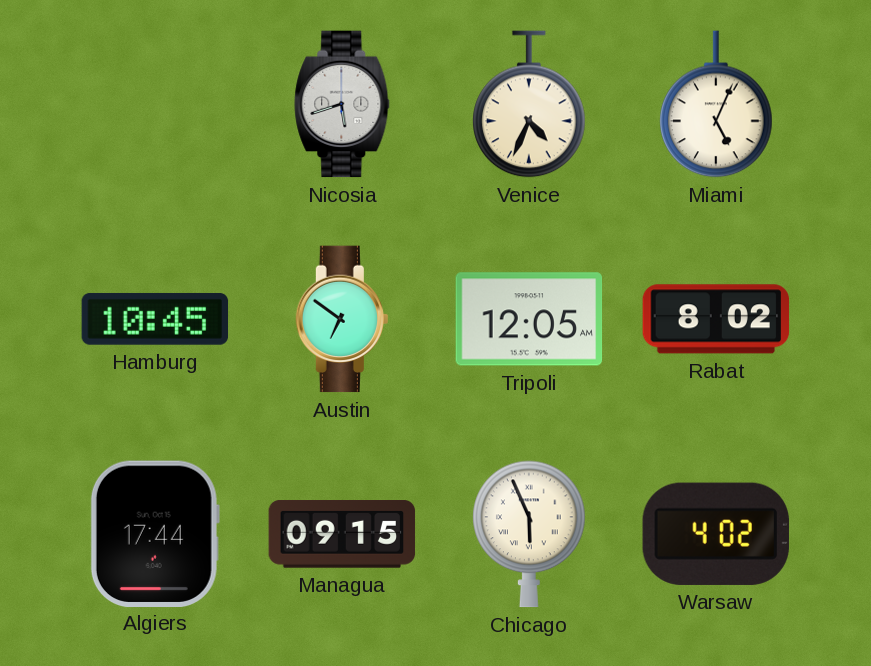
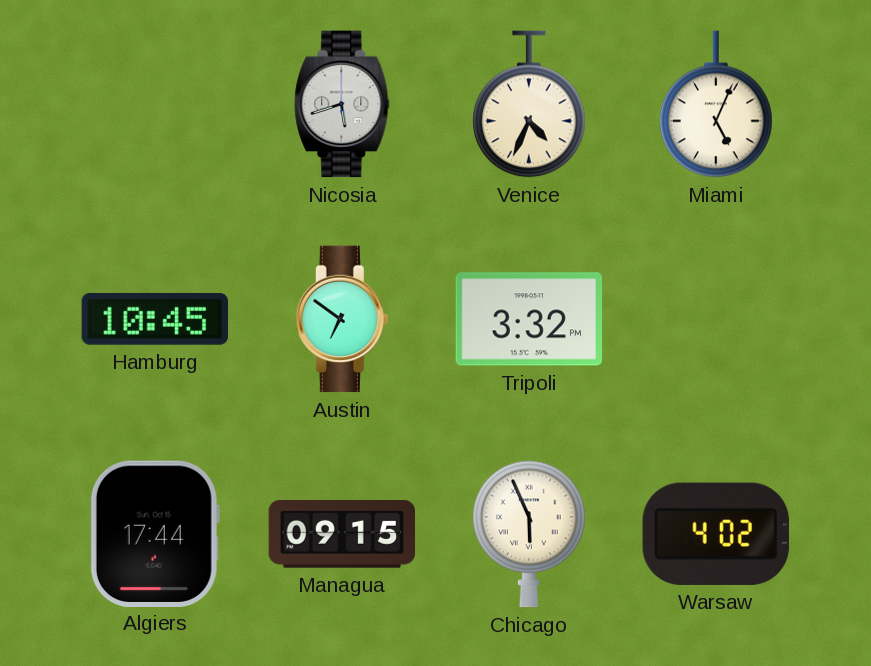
Tripoli: 12:05 -> 3:32 (529, 319)
Rabat: 8:02 -> none (716, 319)
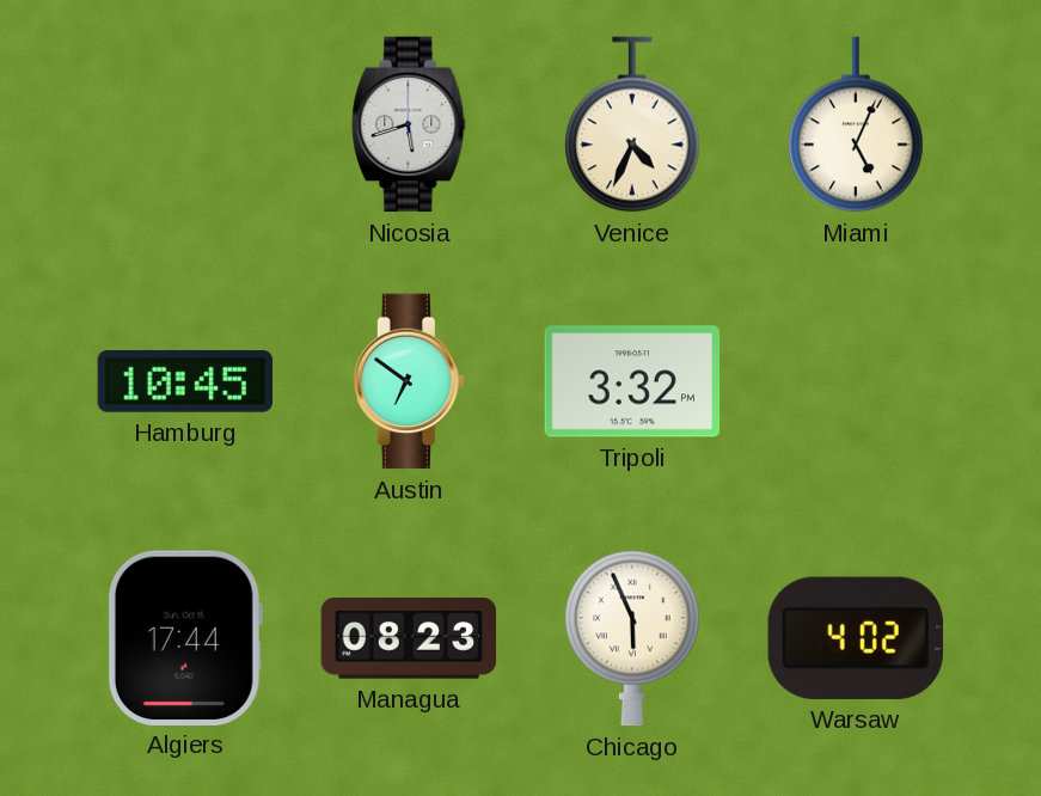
Managua: 09:15 -> 08:23 (409, 639)
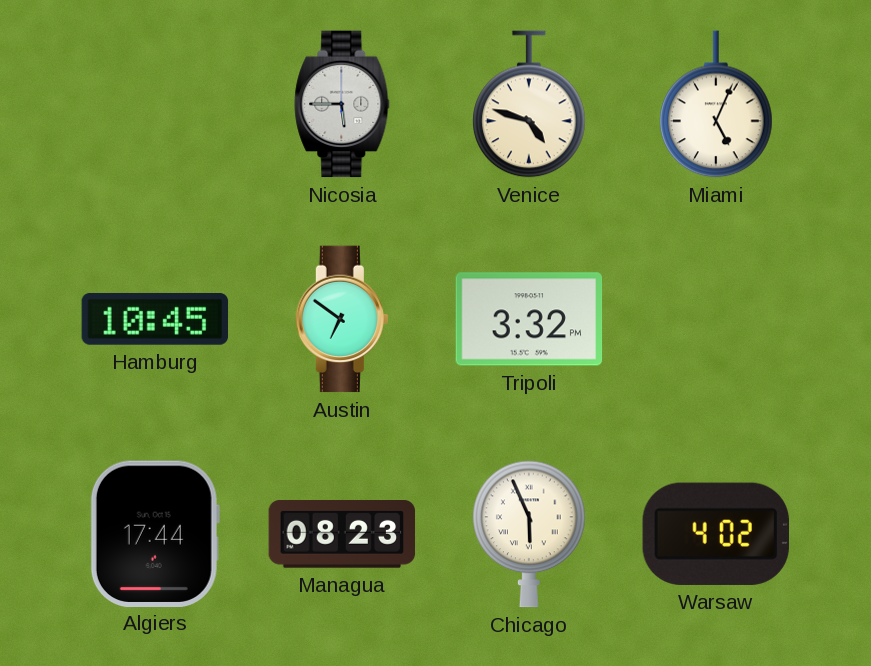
Nicosia: 5:42 -> 5:45 (342, 104)
Venice: 4:34 -> 4:48 (529, 104)
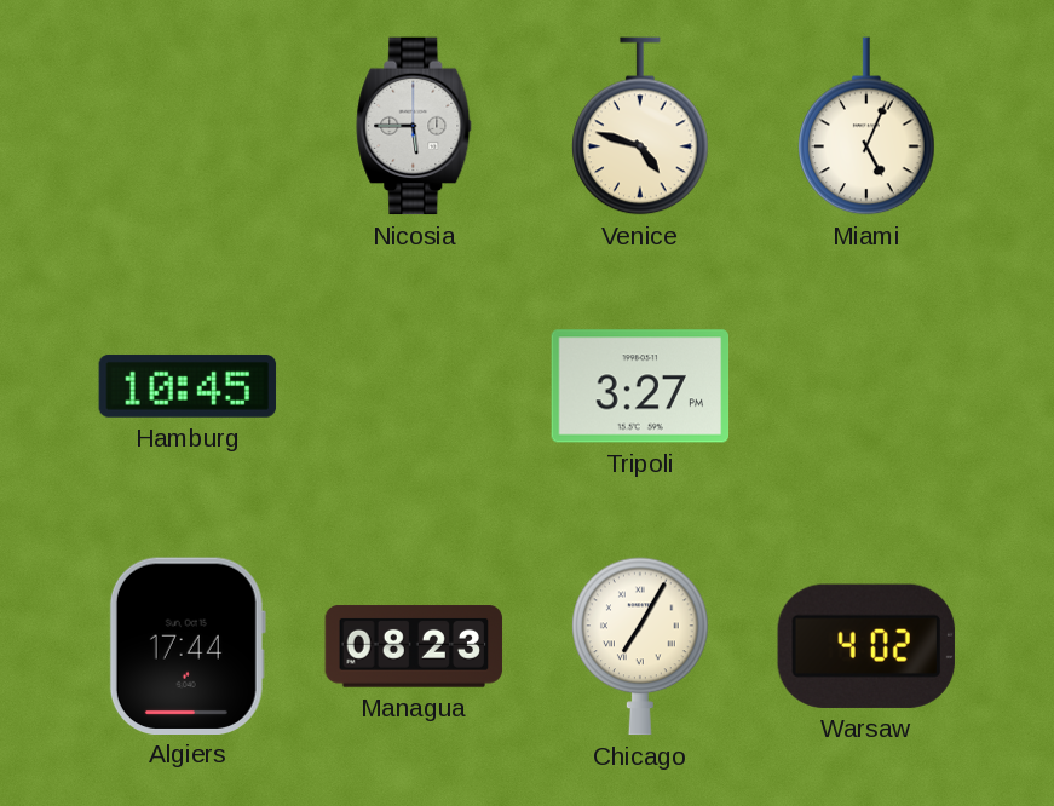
Austin: 6:51 -> none (341, 319)
Tripoli: 3:32 -> 3:27 (640, 386)
Chicago: 5:56 -> 7:05 (640, 646)
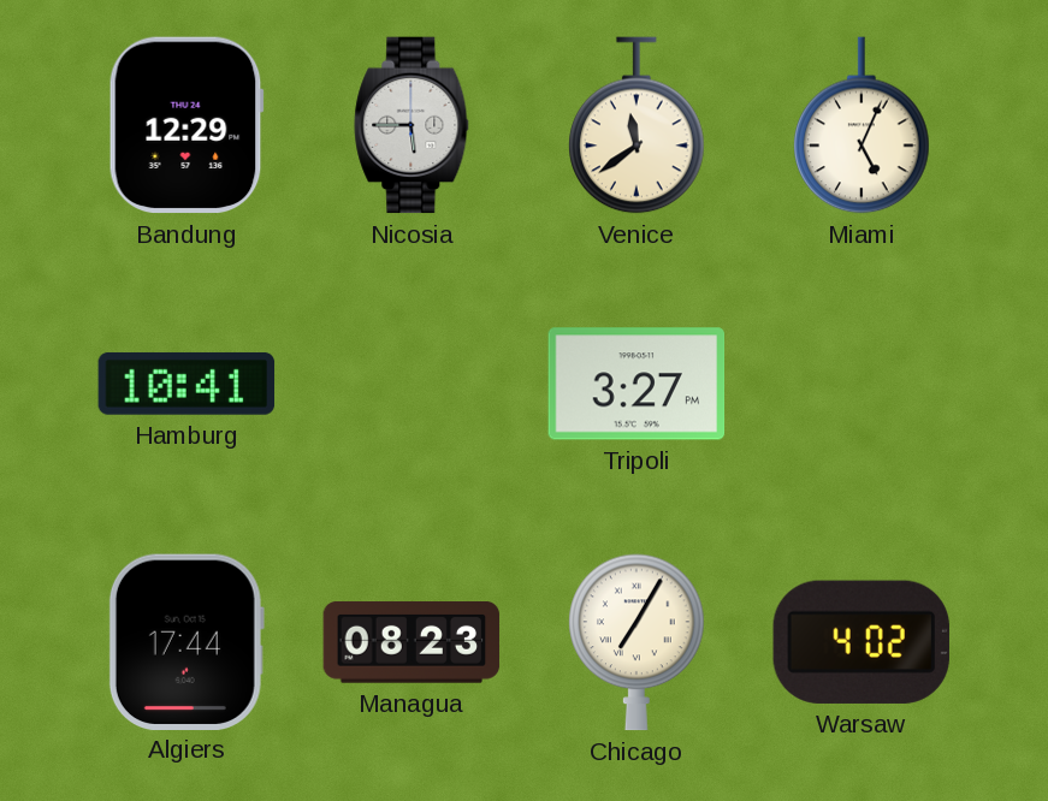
Bandung: none -> 12:29 (186, 125)
Venice: 4:48 -> 11:39 (637, 125)
Hamburg: 10:45 -> 10:41 (186, 384)
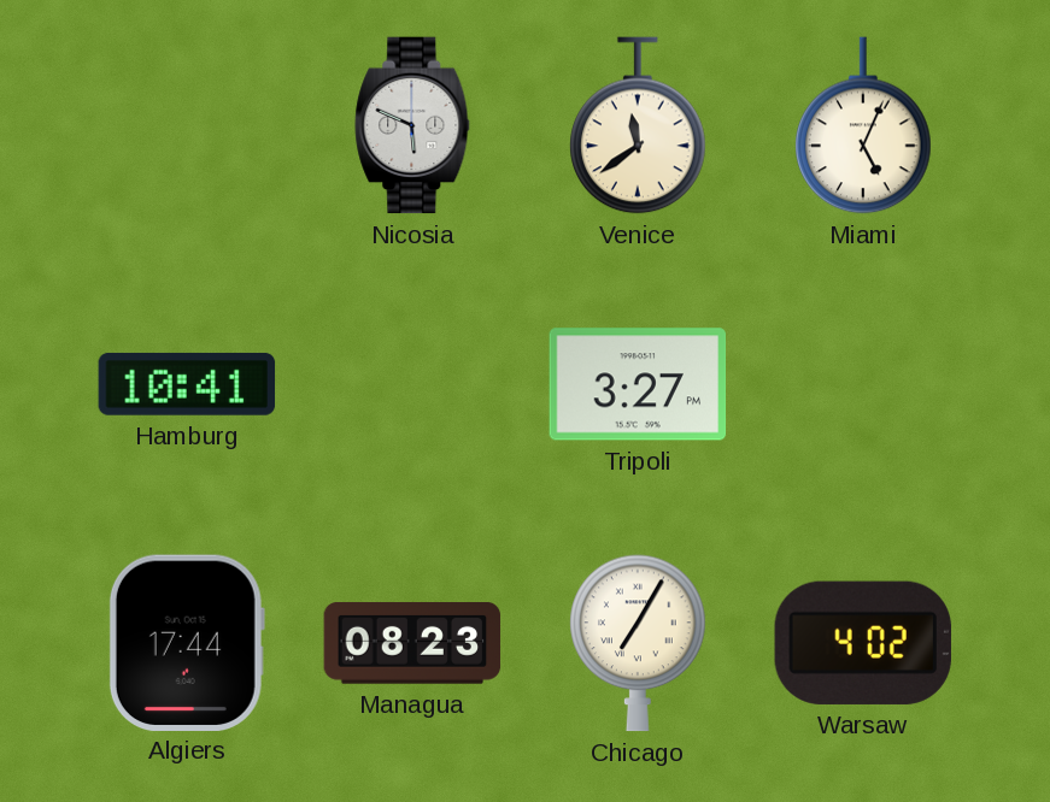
Bandung: 12:29 -> none (186, 125)
Nicosia: 5:45 -> 5:49 (412, 125)
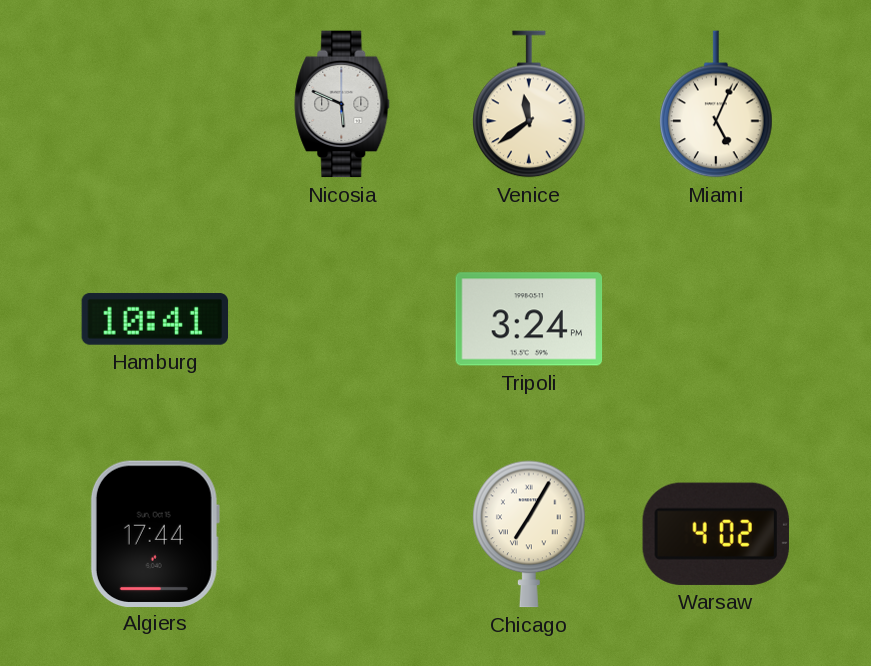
Tripoli: 3:27 -> 3:24 (529, 319)
Managua: 08:23 -> none (412, 644)
